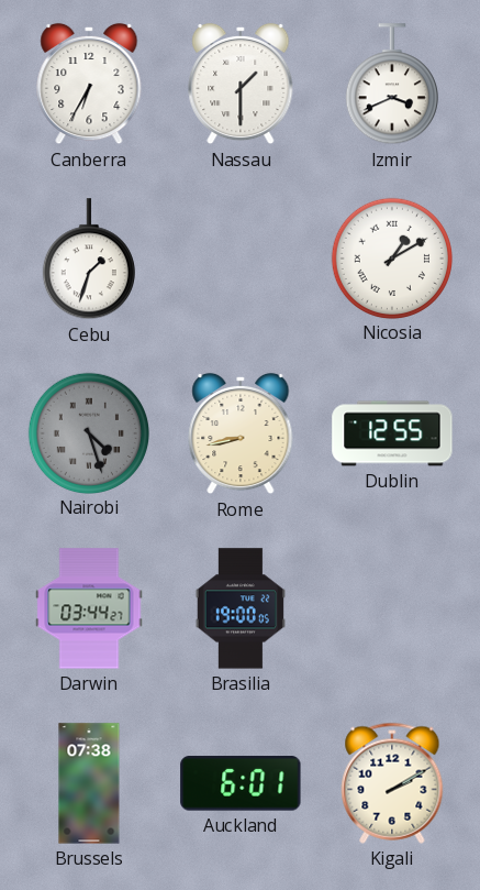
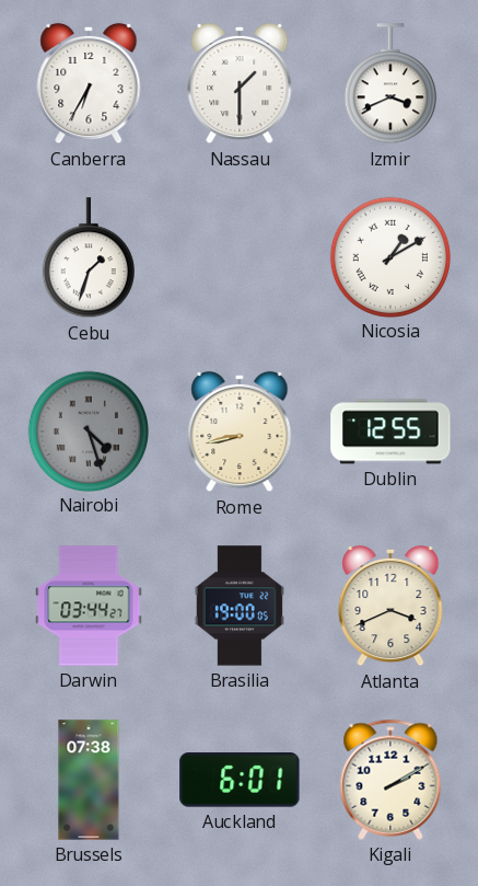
Atlanta: none -> 3:41 (390, 606)
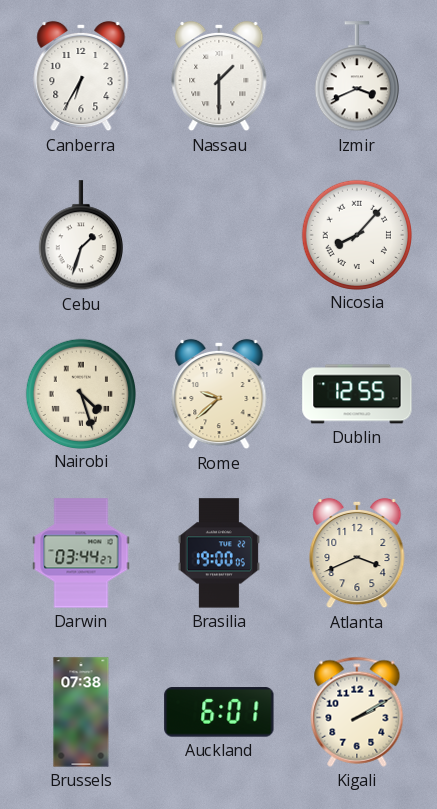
Nicosia: 1:10 -> 8:07 (356, 234)
Nairobi dial: grey -> cream (80, 393)
Rome: 8:43 -> 9:38 (219, 394)
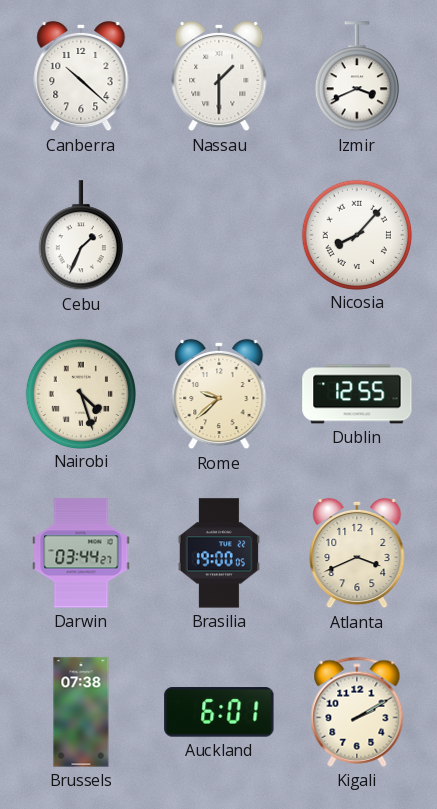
Canberra: 6:35 -> 10:22 (81, 76)
Cebu: 1:33 -> 1:34 (81, 236)
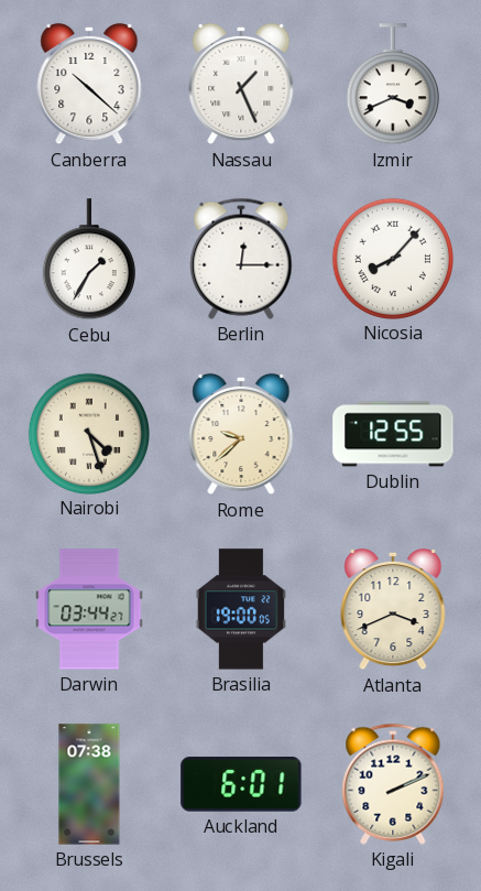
Nassau: 1:30 -> 1:26 (241, 84)
Cebu: 1:34 -> 1:35 (89, 260)
Berlin: none -> 12:15 (241, 259)
Kigali: 2:10 -> 2:11 (393, 784)
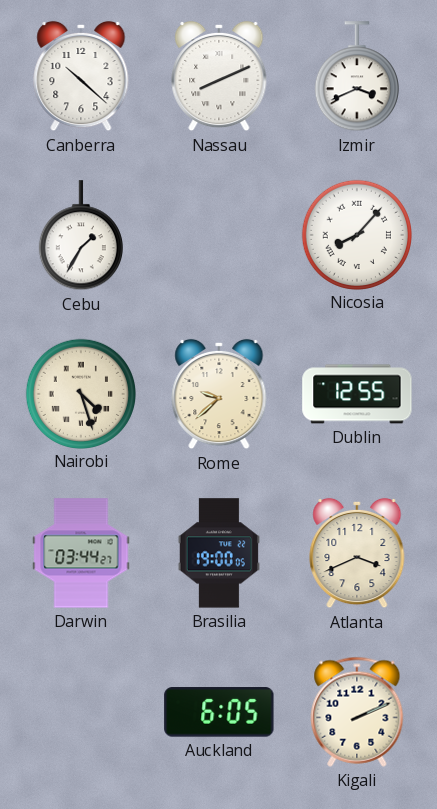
Nassau: 1:26 -> 8:11 (219, 76)
Berlin: 12:15 -> none (241, 259)
Brussels: 07:38 -> none (89, 784)
Auckland: 6:01 -> 6:05 (219, 712)
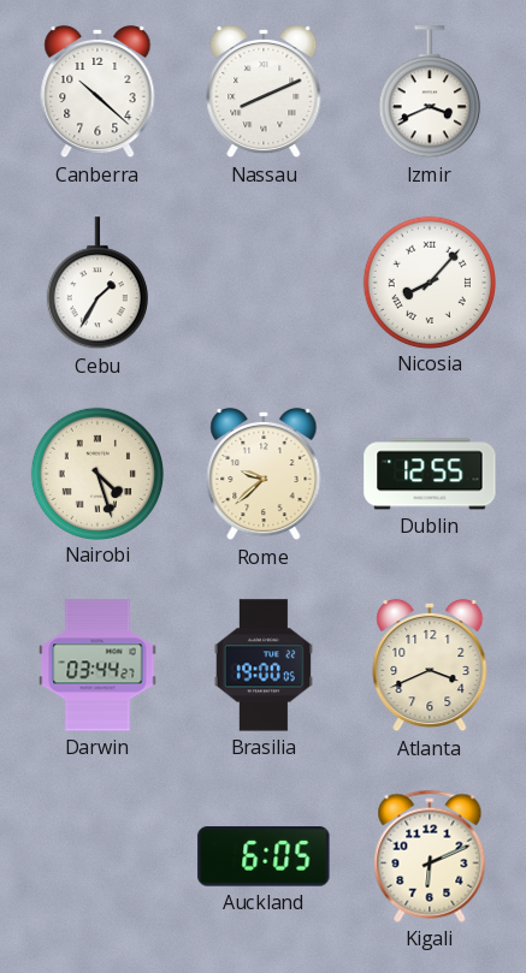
Kigali: 2:11 -> 6:11 (430, 856)
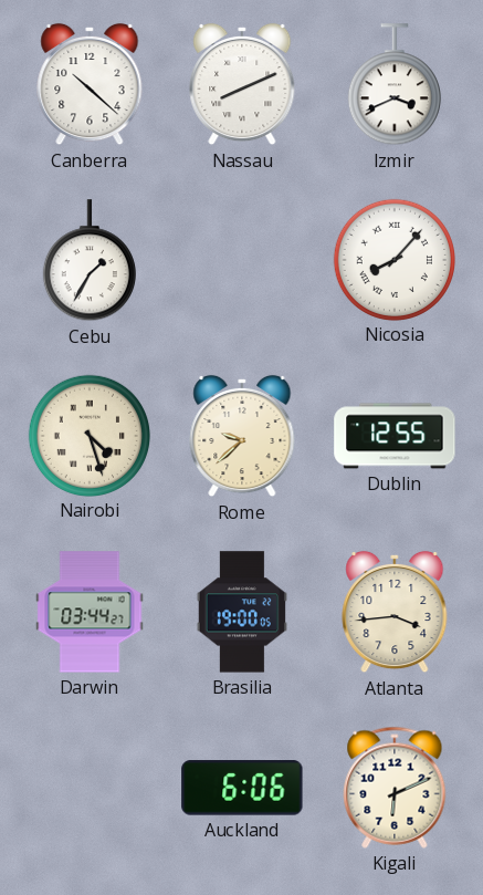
Atlanta: 3:41 -> 3:44 (395, 612)
Auckland: 6:05 -> 6:06 (242, 788)
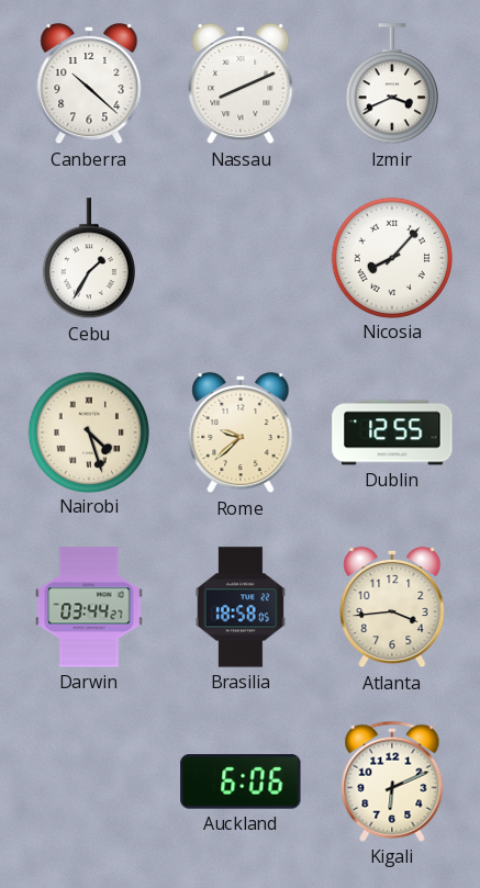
Brasilia: 19:00 -> 18:58 (241, 607)
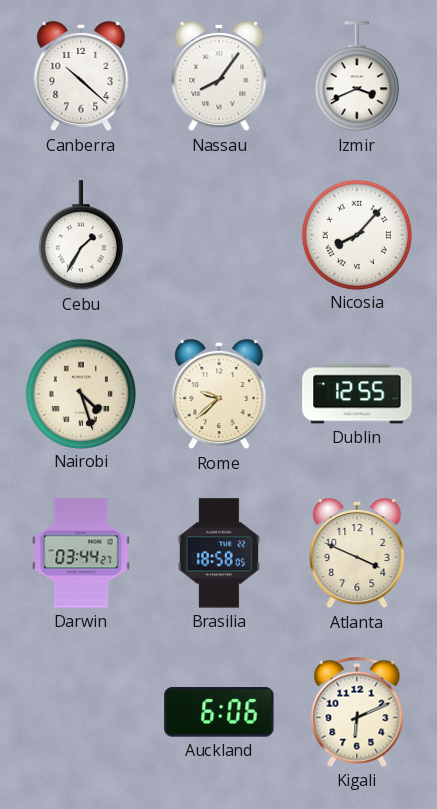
Nassau: 8:11 -> 8:06 (219, 76)
Atlanta: 3:44 -> 3:49 (357, 553)
